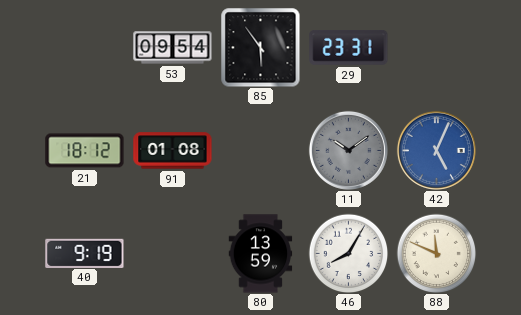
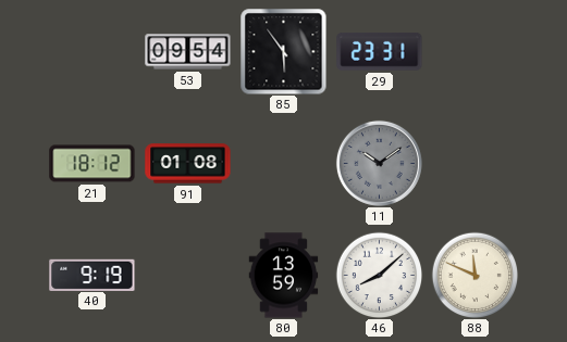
42: 5:04 -> none (436, 150)
46: 8:05 -> 8:08 (379, 275)
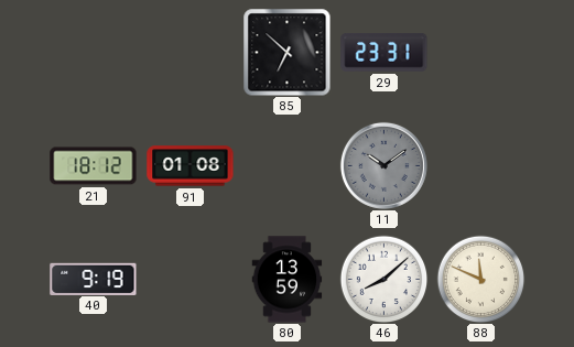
53: 09:54 -> none (188, 52)
85: 5:54 -> 6:52 (288, 53)
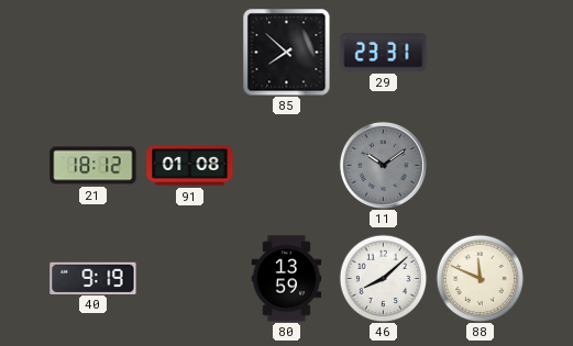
85: 6:52 -> 7:52 (287, 53)
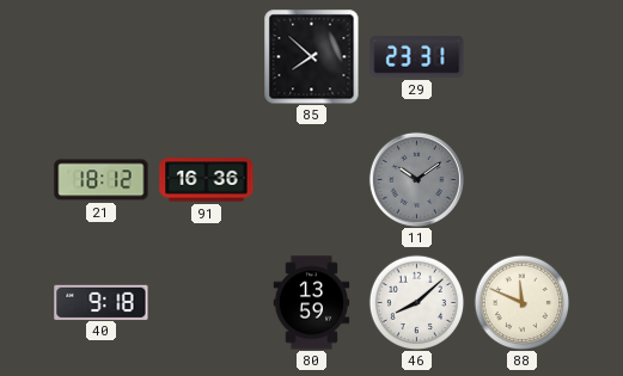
91: 01:08 -> 16:36 (207, 180)
40: 9:19 -> 9:18 (102, 302)
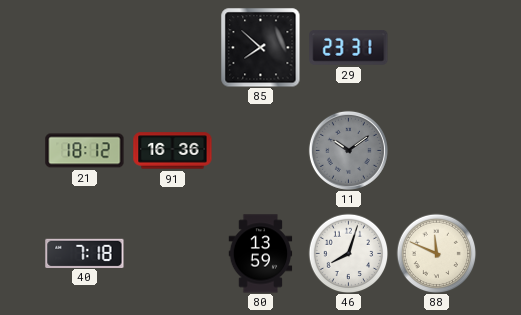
40: 9:18 -> 7:18 (85, 253)
46: 8:08 -> 8:03 (348, 253)
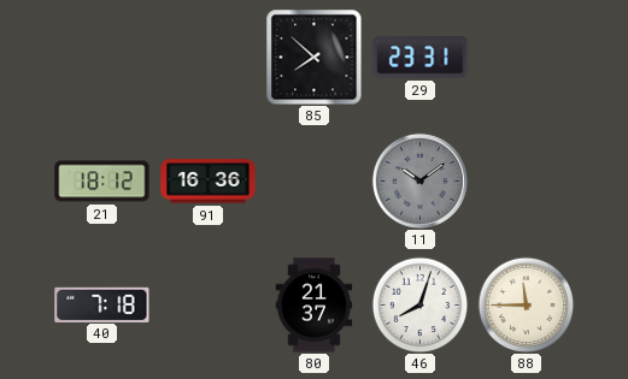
80: 13:59 -> 21:37 (315, 306)
88: 11:49 -> 11:45 (526, 304)
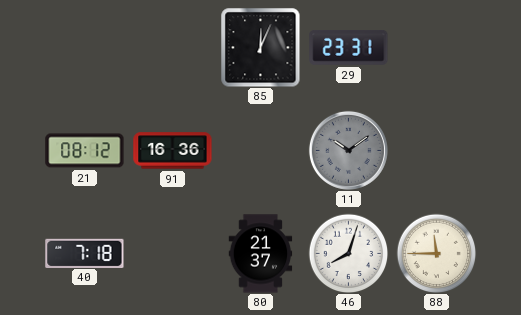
85: 7:52 -> 12:04 (261, 48)
21: 18:12 -> 08:12 (85, 151)
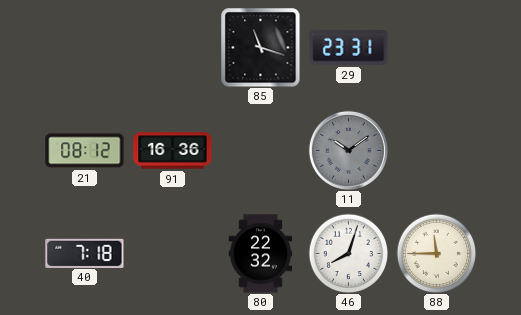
85: 12:04 -> 11:18 (261, 48)
80: 21:37 -> 22:32 (261, 254)
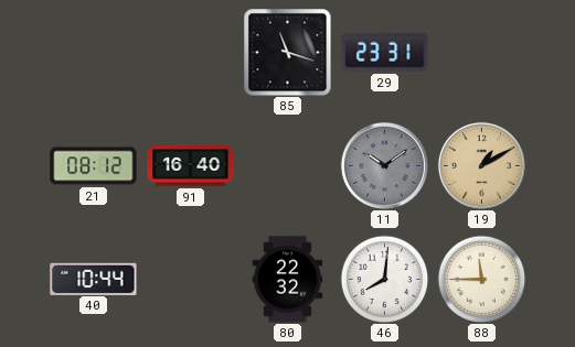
91: 16:36 -> 16:40 (191, 166)
19: none -> 1:10 (481, 165)
40: 7:18 -> 10:44 (94, 279)
46: 8:03 -> 8:01 (384, 279)
